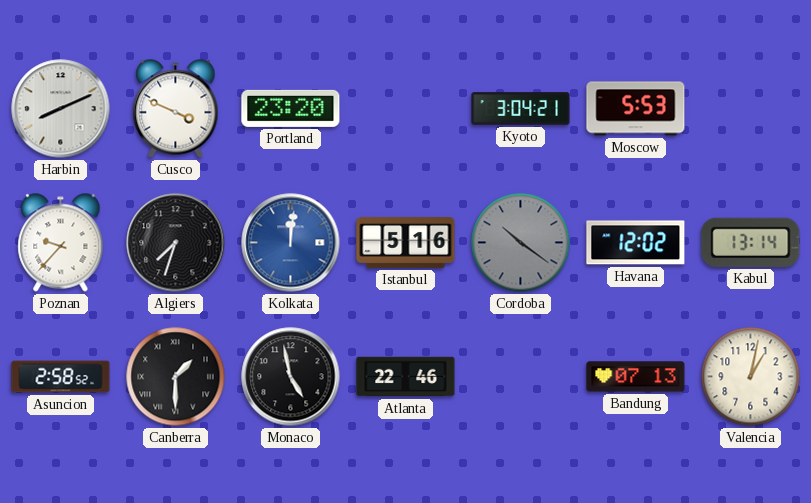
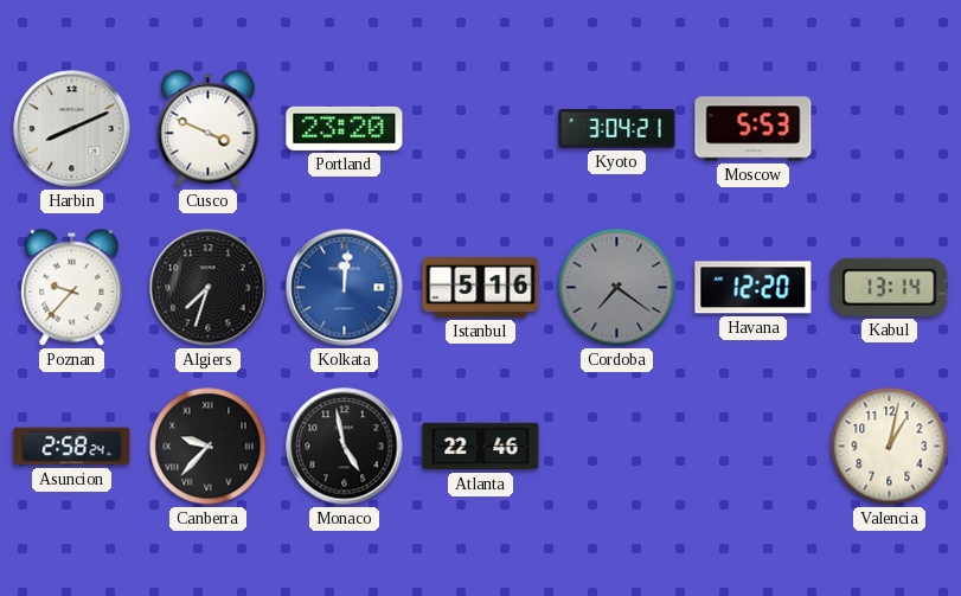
Cordoba: 10:21 -> 7:21 (617, 288)
Havana: 12:02 -> 12:20 (754, 288)
Asuncion: 2:58:52 -> 2:58:24 (72, 447)
Canberra: 1:30 -> 9:37 (209, 447)
Bandung: 07:13 -> none (636, 377)
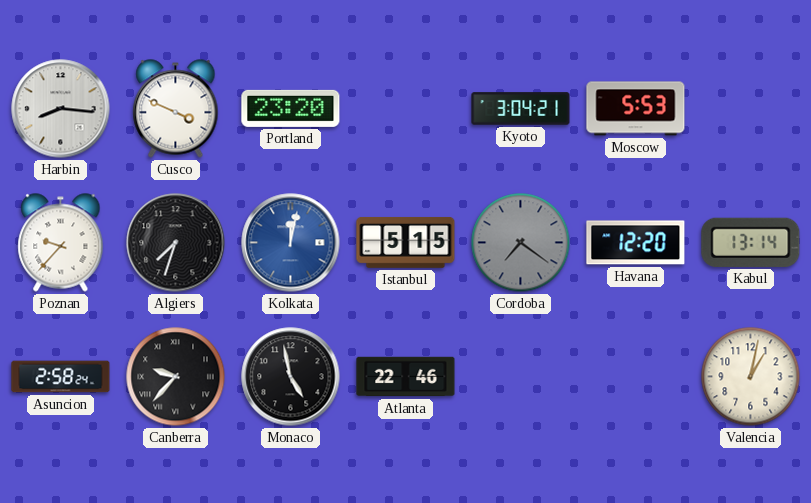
Harbin: 8:11 -> 8:16 (61, 109)
Kolkata: 12:01 -> 12:02 (291, 243)
Istanbul: 5:16 -> 5:15 (406, 242)
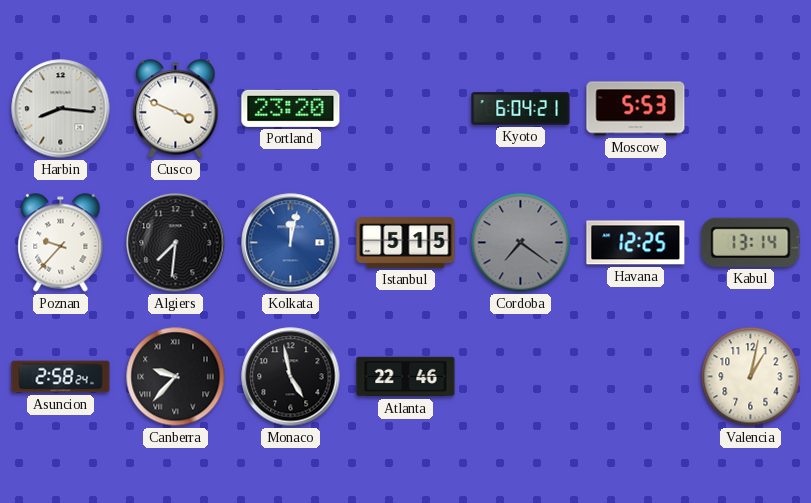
Kyoto: 3:04 -> 6:04 (521, 109)
Algiers: 7:33 -> 7:31 (176, 243)
Havana: 12:20 -> 12:25 (636, 243)
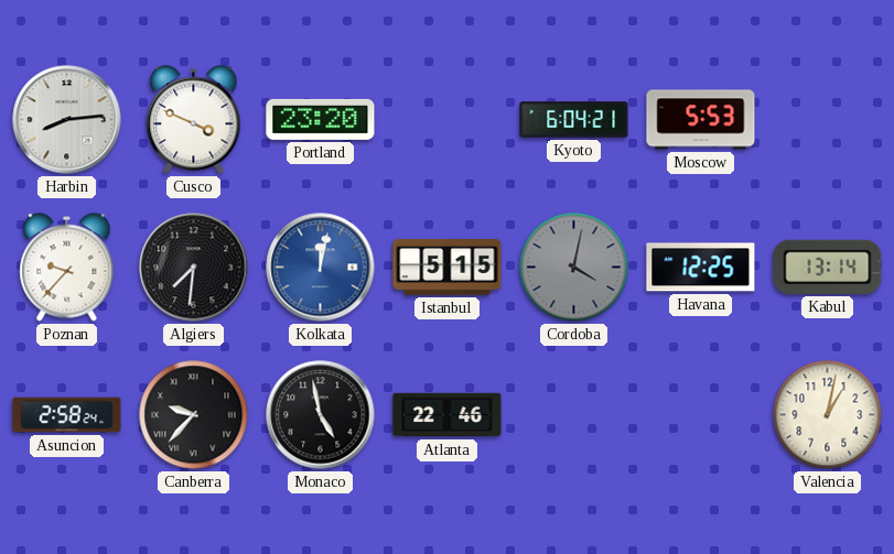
Harbin: 8:16 -> 8:14 (67, 120)
Cordoba: 7:21 -> 4:02 (574, 268)
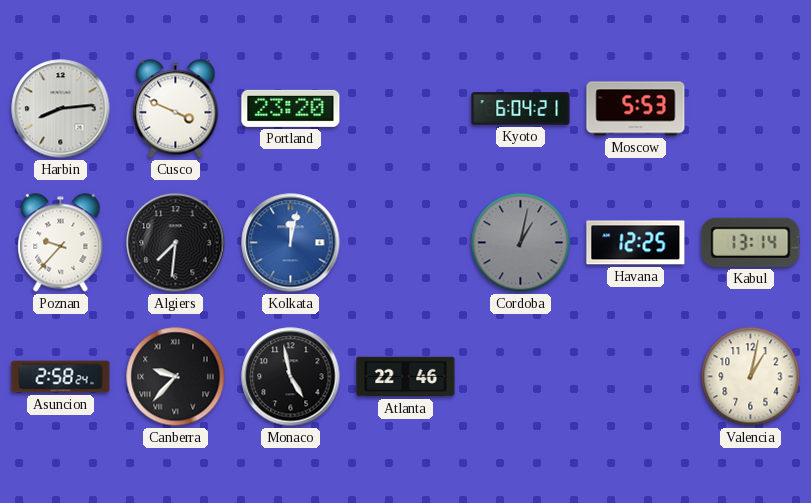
Istanbul: 5:15 -> none (448, 267)
Cordoba: 4:02 -> 1:02 (521, 243)
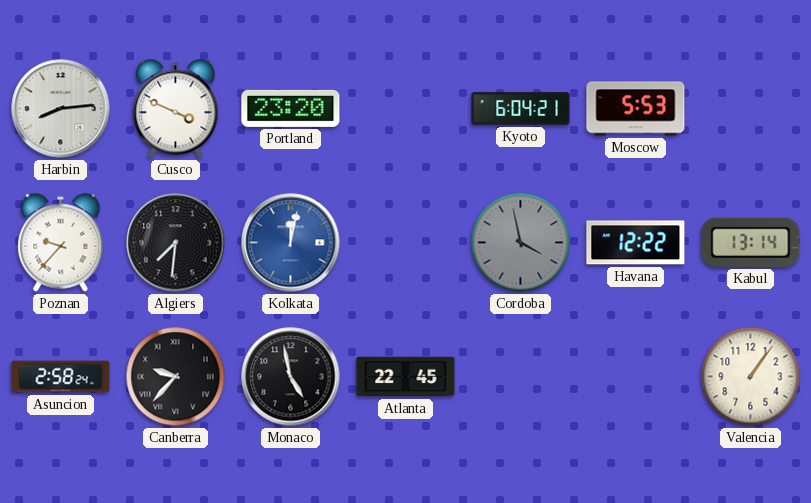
Cordoba: 1:02 -> 3:58 (521, 243)
Havana: 12:25 -> 12:22 (636, 243)
Atlanta: 22:46 -> 22:45 (406, 377)
Valencia: 1:02 -> 1:06 (751, 377)
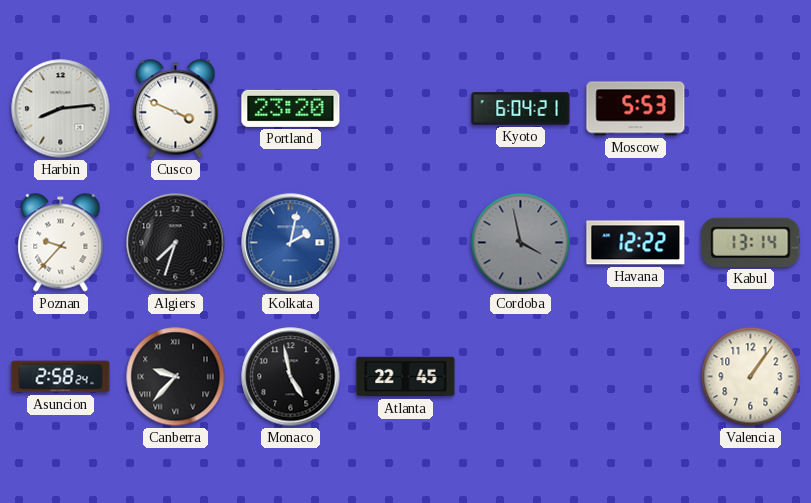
Algiers: 7:31 -> 7:33 (176, 243)
Kolkata: 12:02 -> 2:02 (291, 243)
